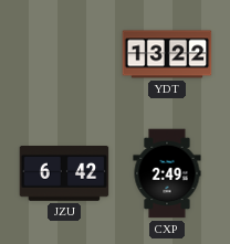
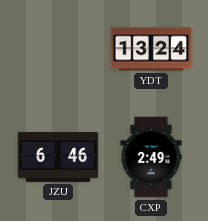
YDT: 13:22 -> 13:24 (151, 49)
JZU: 6:42 -> 6:46 (58, 158)
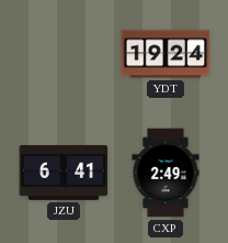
YDT: 13:24 -> 19:24 (166, 54)
JZU: 6:46 -> 6:41 (64, 174)
